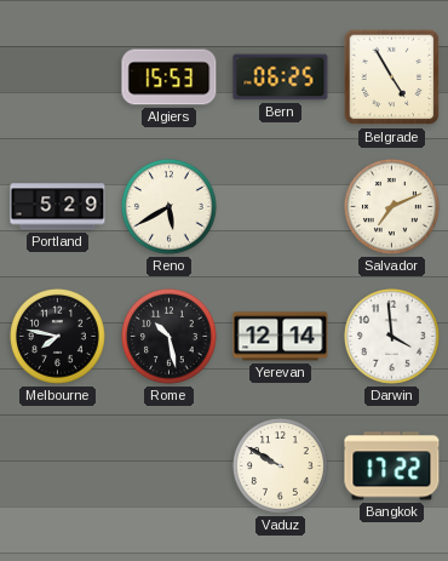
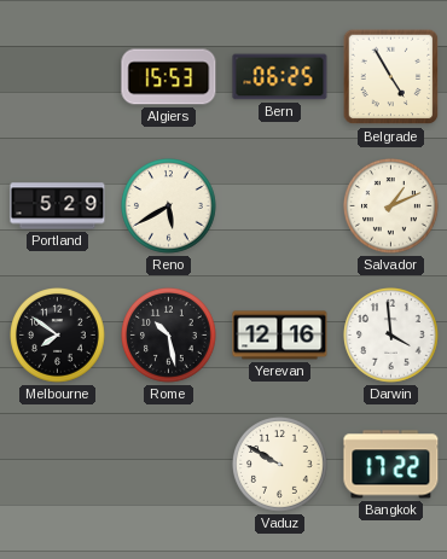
Salvador: 7:11 -> 1:11 (391, 206)
Melbourne: 7:47 -> 7:51 (58, 336)
Yerevan: 12:14 -> 12:16 (280, 336)
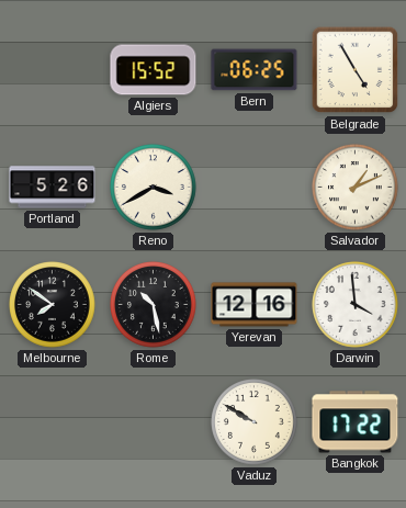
Algiers: 15:53 -> 15:52 (154, 70)
Portland: 5:29 -> 5:26 (53, 188)
Reno: 5:40 -> 3:40 (154, 188)
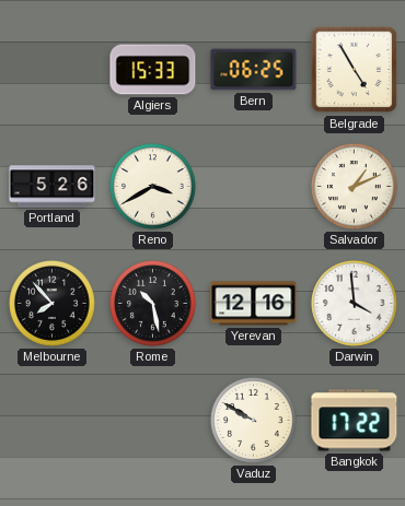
Algiers: 15:52 -> 15:33 (153, 70)
Melbourne: 7:51 -> 7:53 (53, 304)
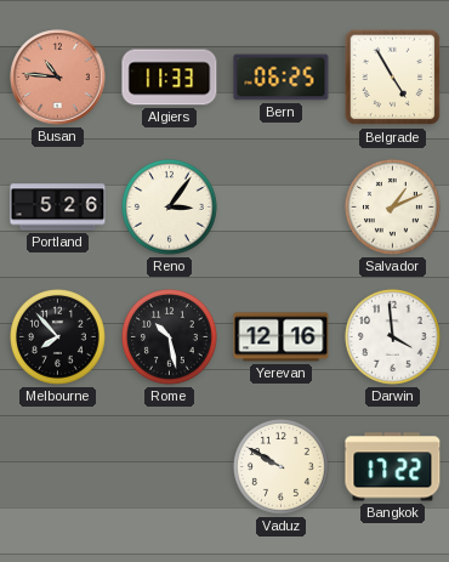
Busan: none -> 10:46 (58, 78)
Algiers: 15:33 -> 11:33 (170, 78)
Reno: 3:40 -> 3:06 (170, 208)
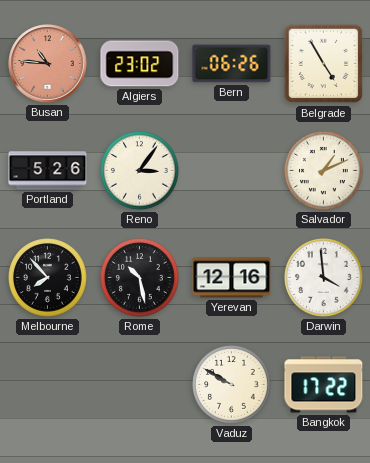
Algiers: 11:33 -> 23:02 (140, 64)
Bern: 06:25 -> 06:26 (232, 64)
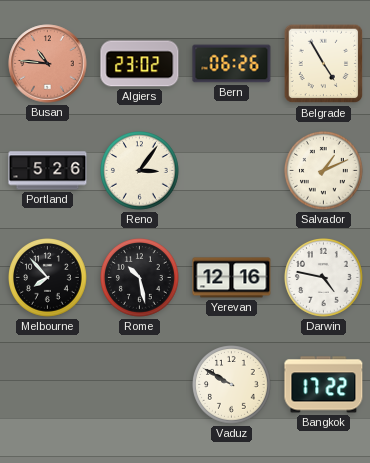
Darwin: 3:59 -> 4:47 (324, 278)
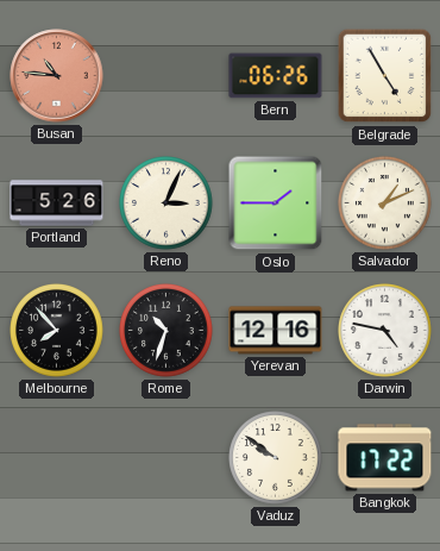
Algiers: 23:02 -> none (140, 64)
Reno: 3:06 -> 3:04 (166, 204)
Oslo: none -> 1:45 (276, 204)
Rome: 10:28 -> 10:33 (166, 331)
Vaduz: 9:50 -> 9:51 (276, 458)
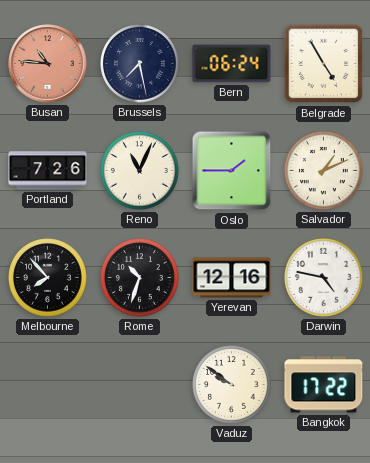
Brussels: none -> 7:28 (140, 64)
Bern: 06:26 -> 06:24 (232, 64)
Portland: 5:26 -> 7:26 (48, 171)
Reno: 3:04 -> 11:04 (140, 171)
